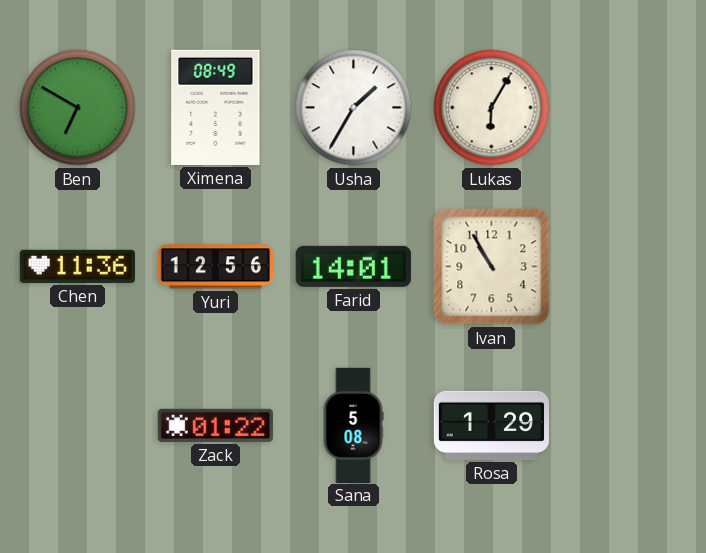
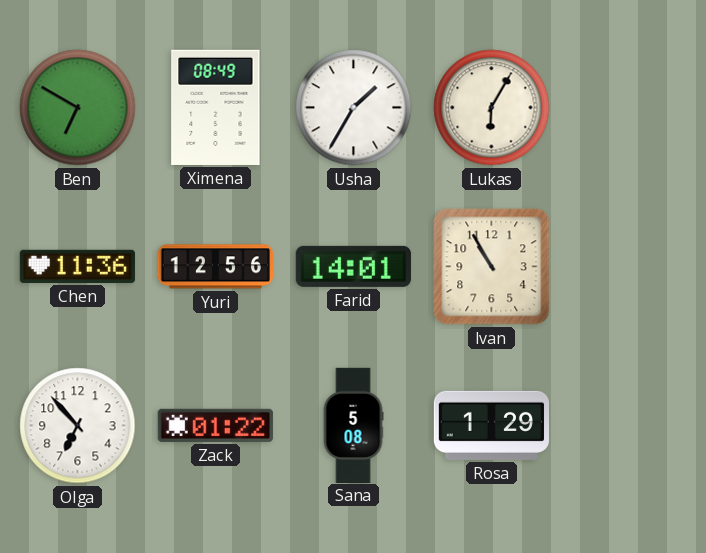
Olga: none -> 6:53 (78, 426)
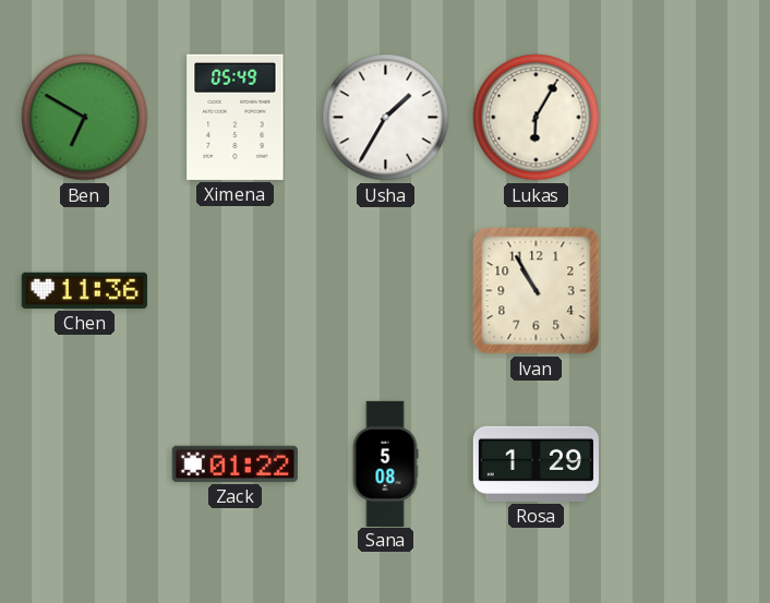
Ximena: 08:49 -> 05:49 (236, 117)
Yuri: 12:56 -> none (215, 267)
Farid: 14:01 -> none (353, 266)
Olga: 6:53 -> none (78, 426)
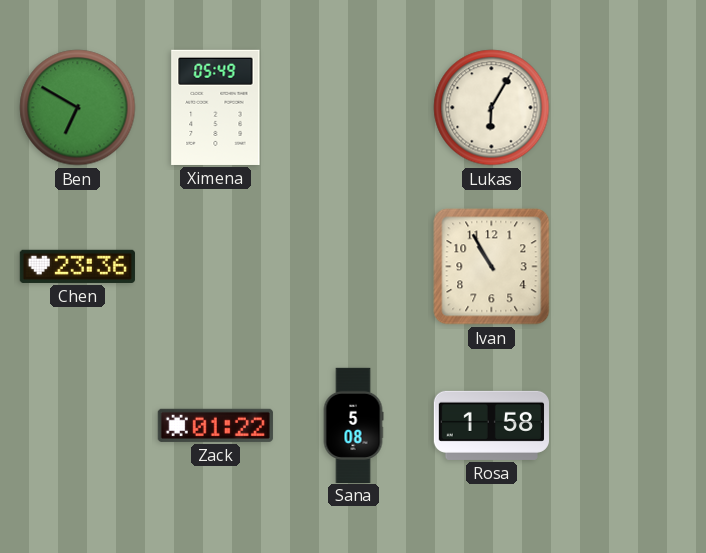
Usha: 1:35 -> none (386, 118)
Chen: 11:36 -> 23:36 (77, 266)
Rosa: 1:29 -> 1:58 (491, 425)
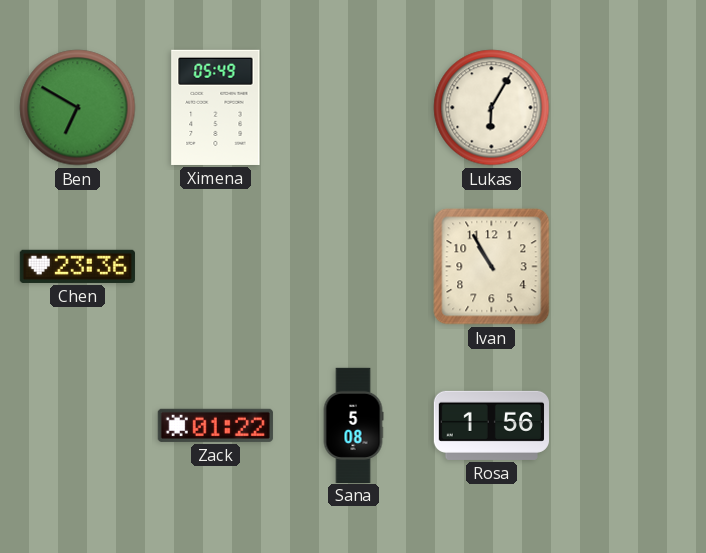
Rosa: 1:58 -> 1:56 (491, 425)
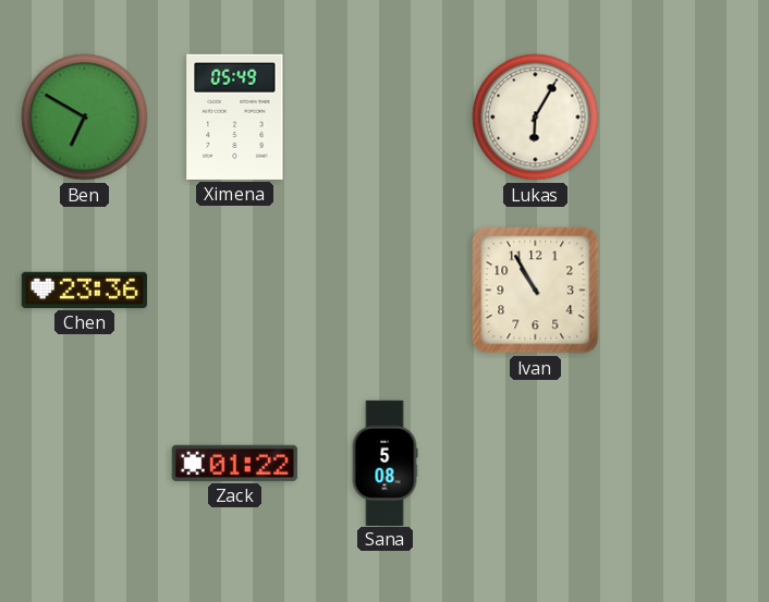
Rosa: 1:56 -> none (491, 425)
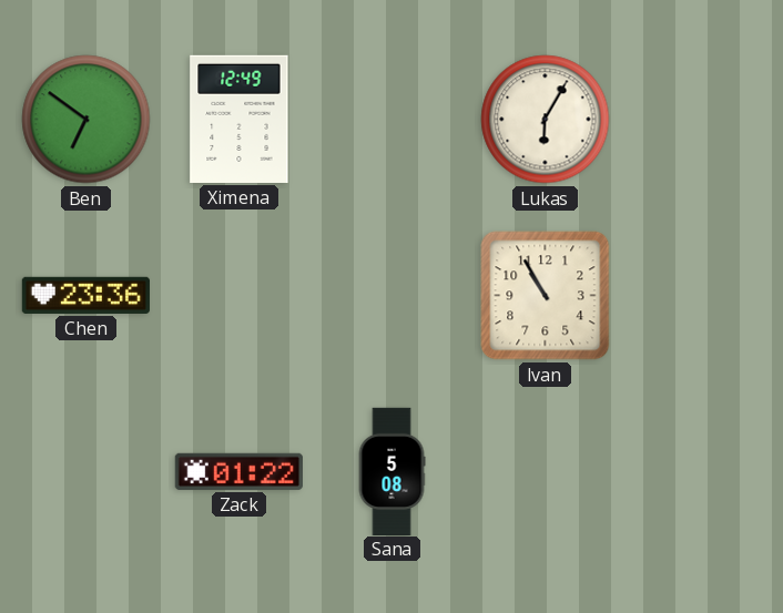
Ben: 6:50 -> 6:51 (87, 120)
Ximena: 05:49 -> 12:49 (240, 119)
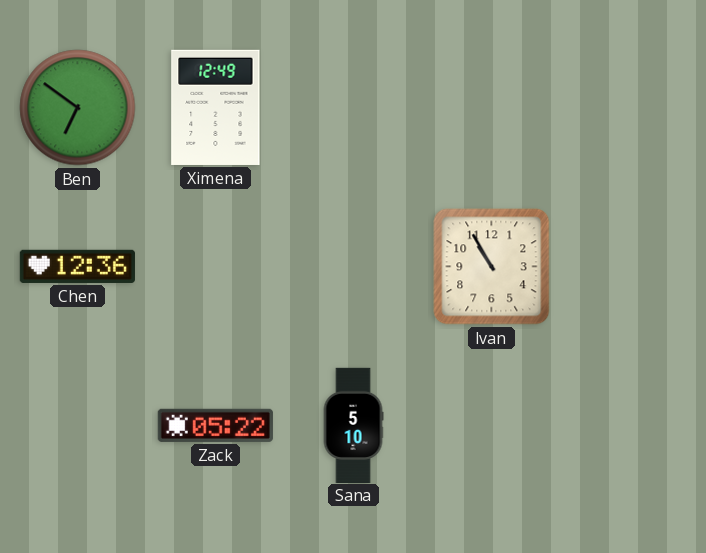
Lukas: 6:05 -> none (546, 120)
Chen: 23:36 -> 12:36 (77, 266)
Zack: 01:22 -> 05:22 (215, 425)
Sana: 5:08 -> 5:10 (353, 425)
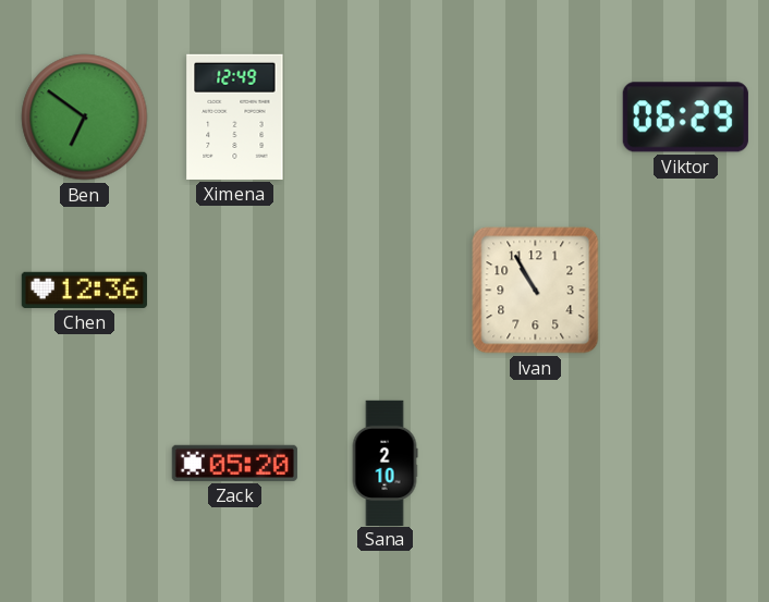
Viktor: none -> 06:29 (685, 118)
Zack: 05:22 -> 05:20 (234, 463)
Sana: 5:10 -> 2:10 (384, 463)
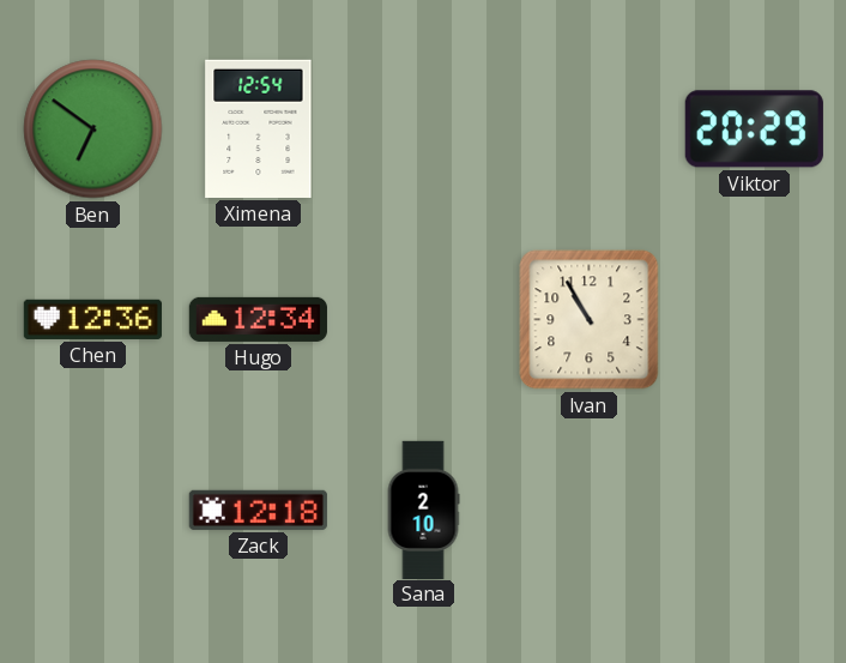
Ximena: 12:49 -> 12:54 (259, 128)
Viktor: 06:29 -> 20:29 (754, 129)
Hugo: none -> 12:34 (258, 319)
Zack: 05:20 -> 12:18 (258, 510)
